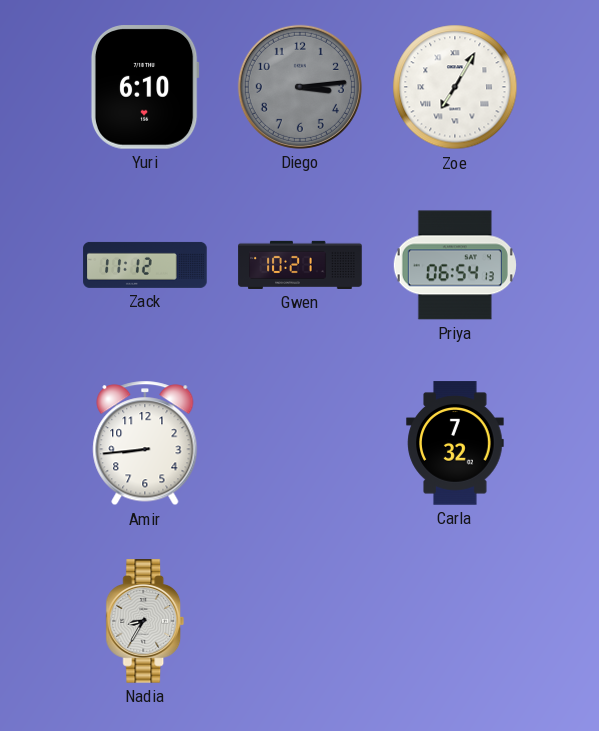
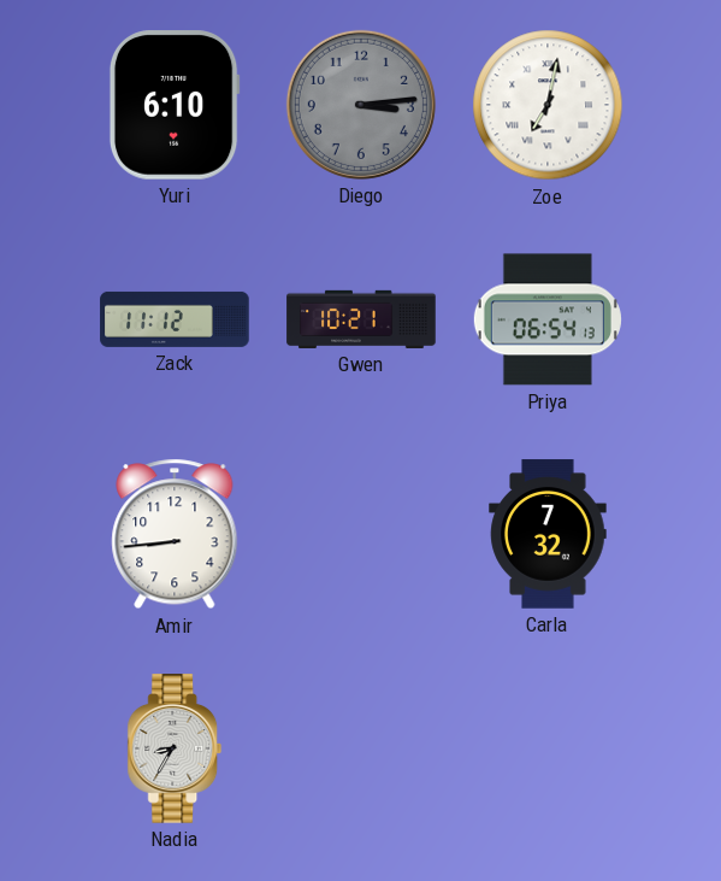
Zoe: 7:05 -> 7:02 (548, 105)
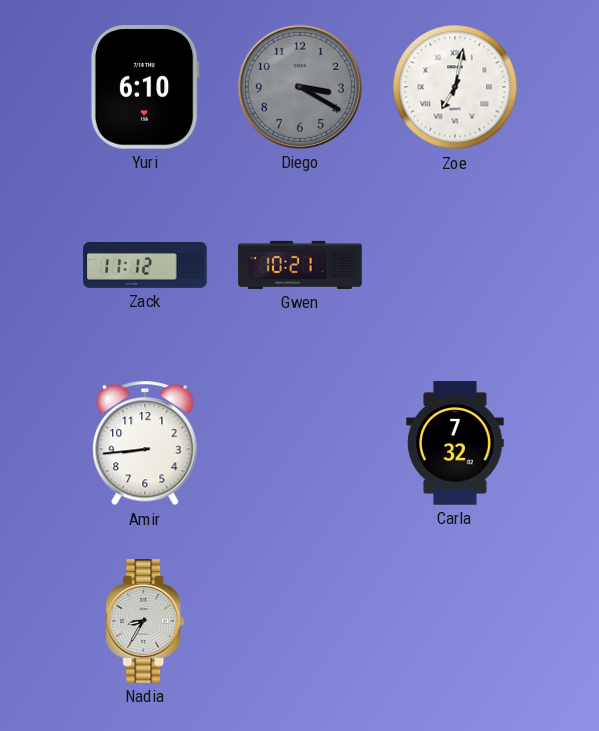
Diego: 3:14 -> 3:20 (300, 87)
Priya: 06:54 -> none (548, 319)
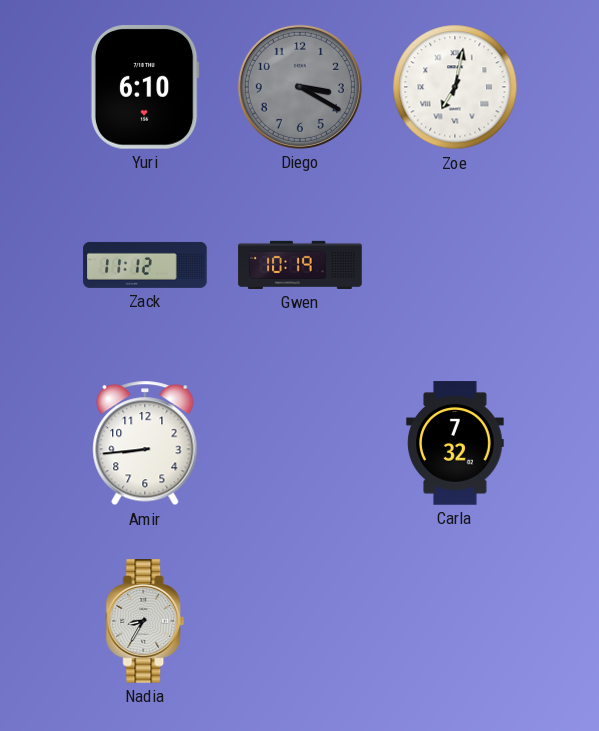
Gwen: 10:21 -> 10:19 (300, 265)
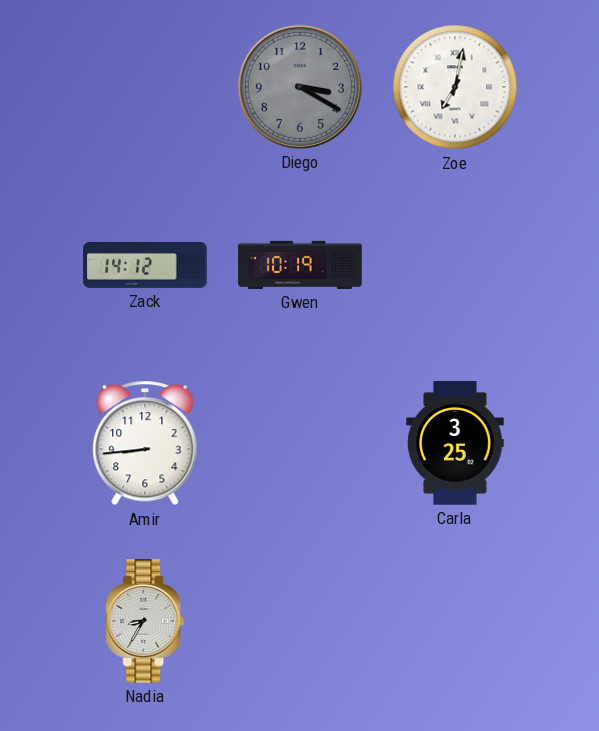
Yuri: 6:10 -> none (145, 87)
Zack: 11:12 -> 14:12 (145, 265)
Carla: 7:32 -> 3:25 (455, 443)
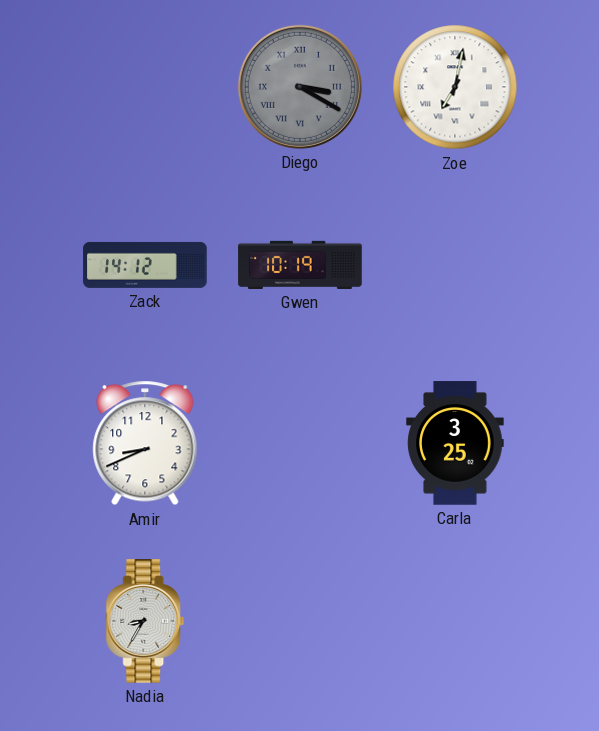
Diego numerals: Arabic -> Roman (300, 87)
Amir: 8:44 -> 8:41 (145, 443)
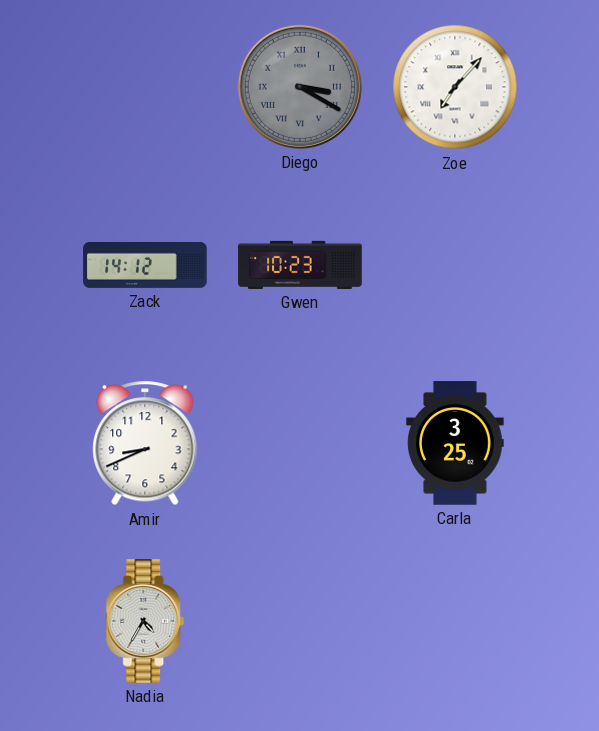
Zoe: 7:02 -> 7:07 (455, 87)
Gwen: 10:19 -> 10:23 (300, 265)
Nadia: 8:35 -> 4:35 (145, 621)
